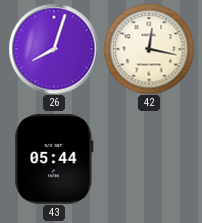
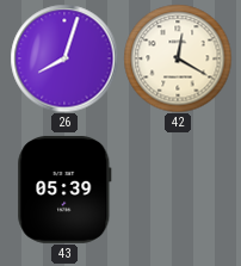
42: 12:17 -> 12:20 (178, 58)
43: 05:44 -> 05:39 (64, 190)
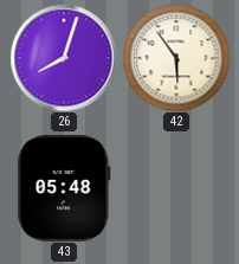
42: 12:20 -> 5:54 (176, 58)
43: 05:39 -> 05:48 (64, 188)
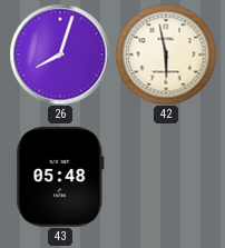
42: 5:54 -> 5:58 (166, 54)
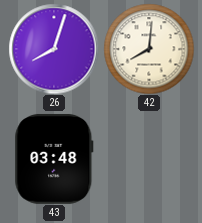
42: 5:58 -> 8:01 (149, 49)
43: 05:48 -> 03:48 (54, 159)
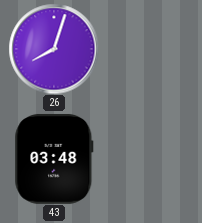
42: 8:01 -> none (149, 49)
